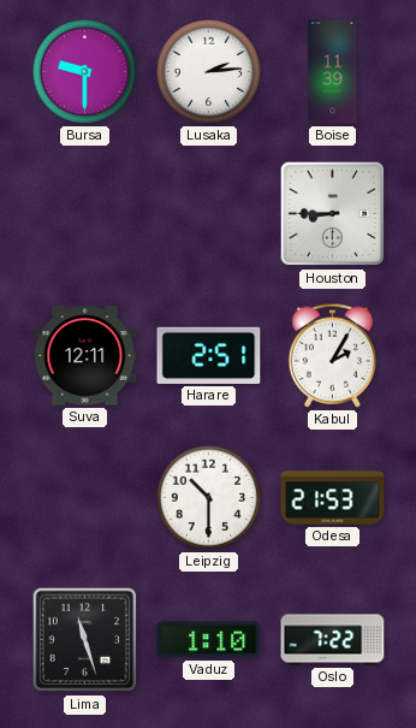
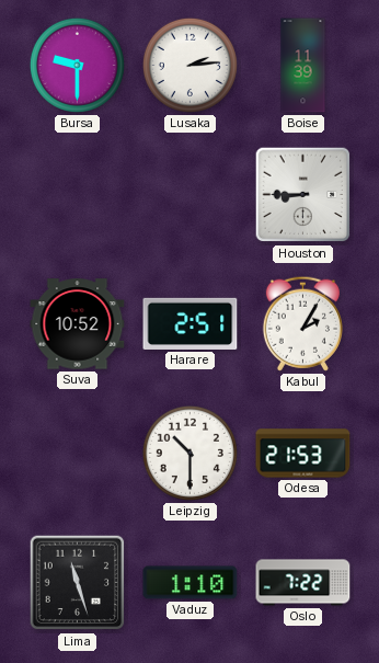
Suva: 12:11 -> 10:52 (78, 324)
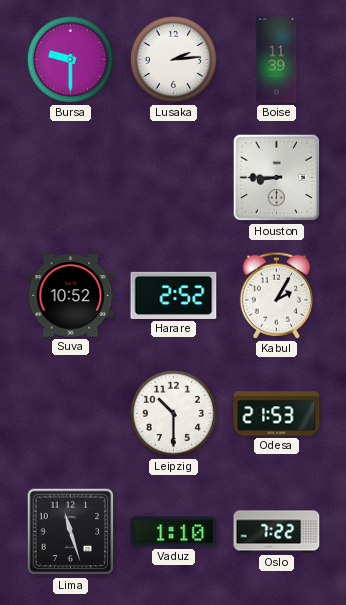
Harare: 2:51 -> 2:52 (174, 295)
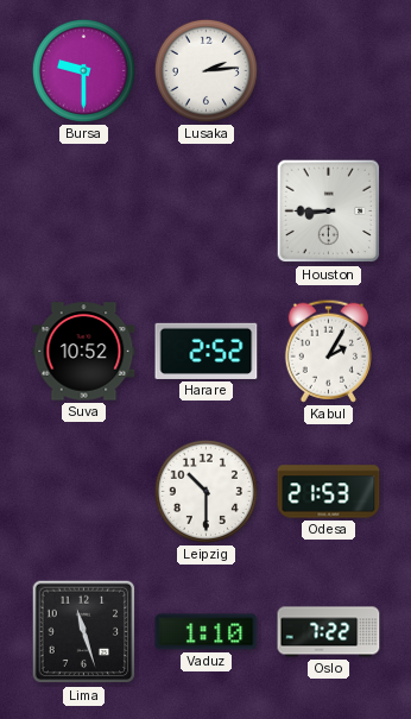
Boise: 11:39 -> none (277, 60)
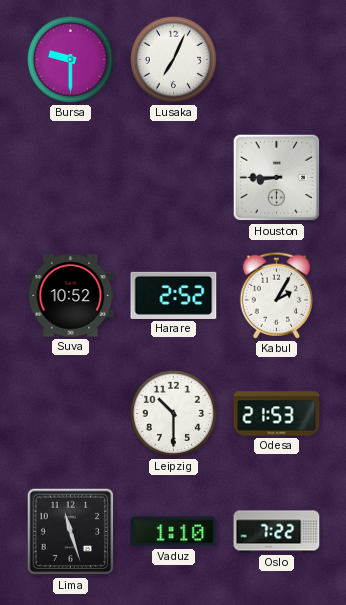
Lusaka: 2:14 -> 7:04 (173, 59)
